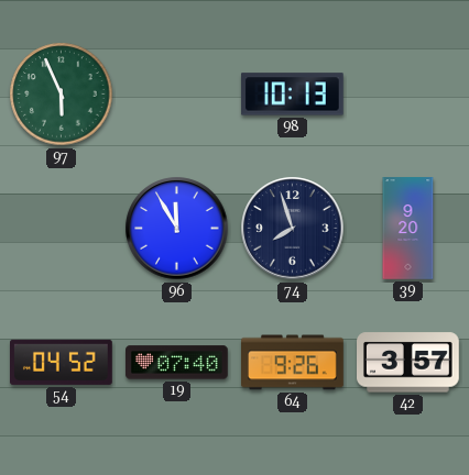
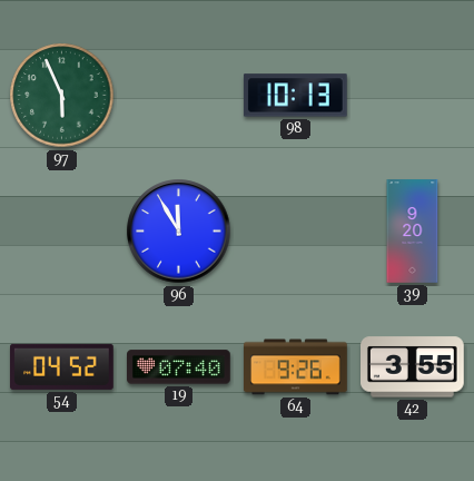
74: 7:57 -> none (293, 229)
42: 3:57 -> 3:55 (413, 367)
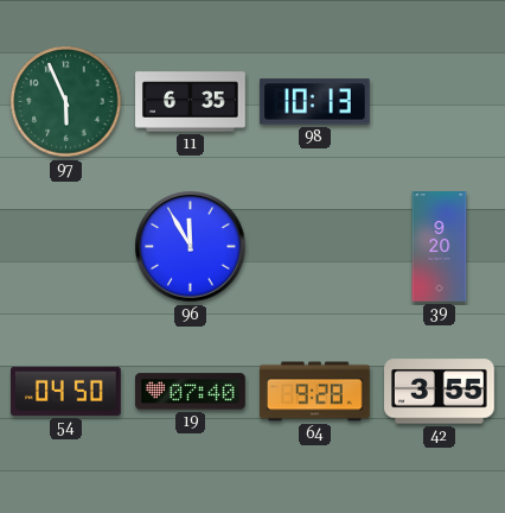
11: none -> 6:35 (191, 102)
54: 04:52 -> 04:50 (66, 391)
64: 9:26 -> 9:28 (315, 392)
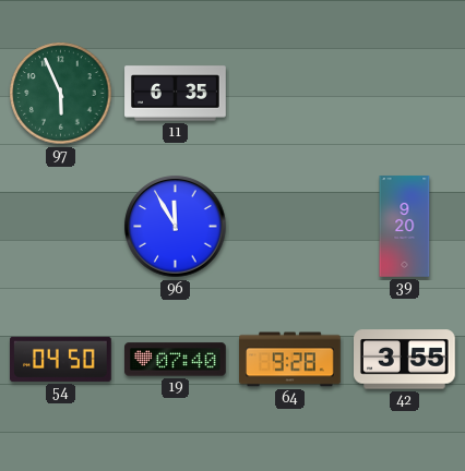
98: 10:13 -> none (314, 102)
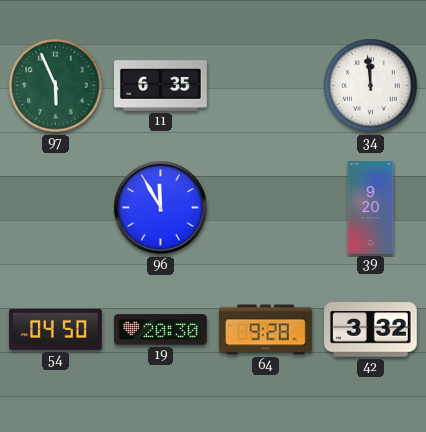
34: none -> 11:59 (371, 86)
19: 07:40 -> 20:30 (161, 330)
42: 3:55 -> 3:32 (371, 330)
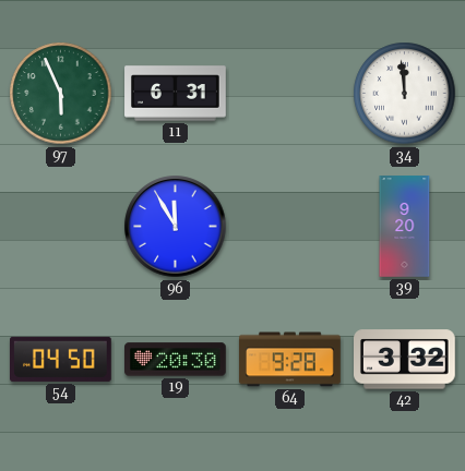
11: 6:35 -> 6:31 (176, 94)
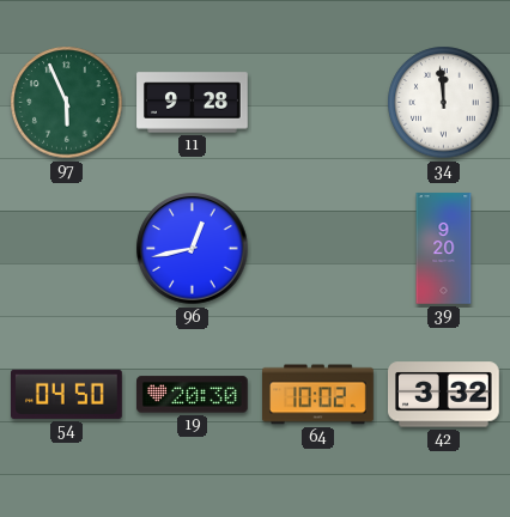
11: 6:31 -> 9:28 (193, 103)
96: 11:55 -> 12:43 (193, 249)
64: 9:28 -> 10:02 (318, 395)
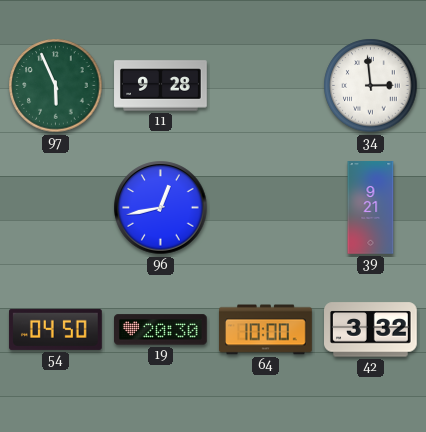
34: 11:59 -> 2:59 (371, 86)
39: 9:20 -> 9:21 (371, 208)
64: 10:02 -> 10:00 (266, 330)
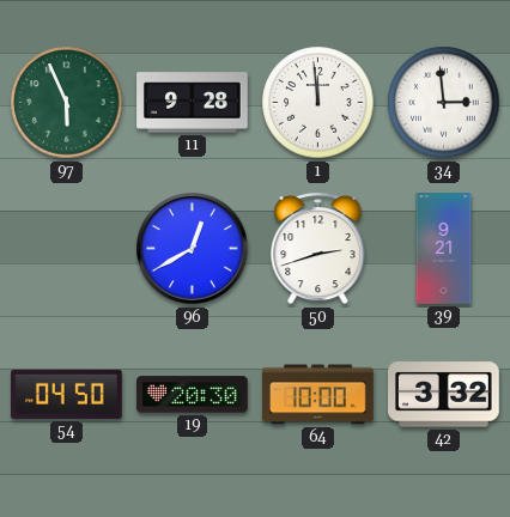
1: none -> 11:59 (318, 103)
96: 12:43 -> 12:40 (193, 249)
50: none -> 2:42 (318, 249)
